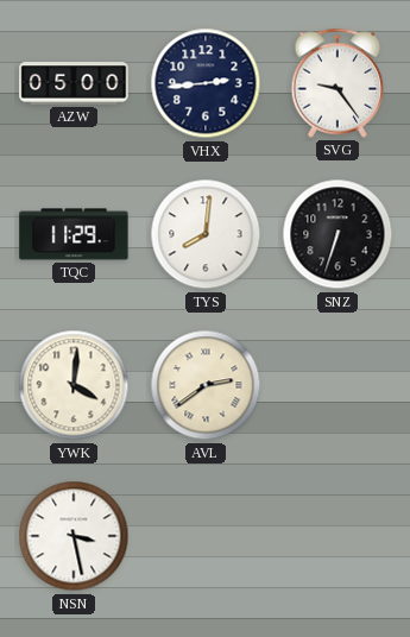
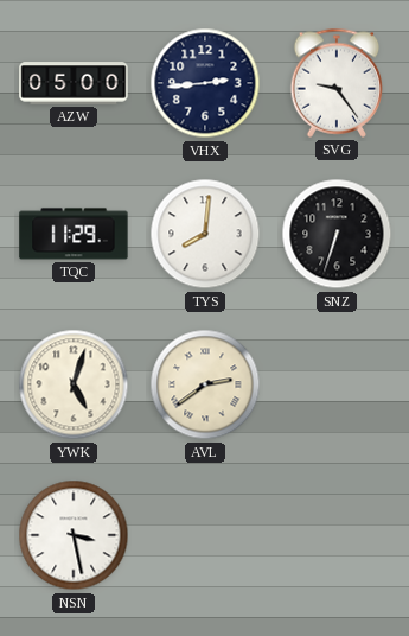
YWK: 4:01 -> 5:03 (74, 384)
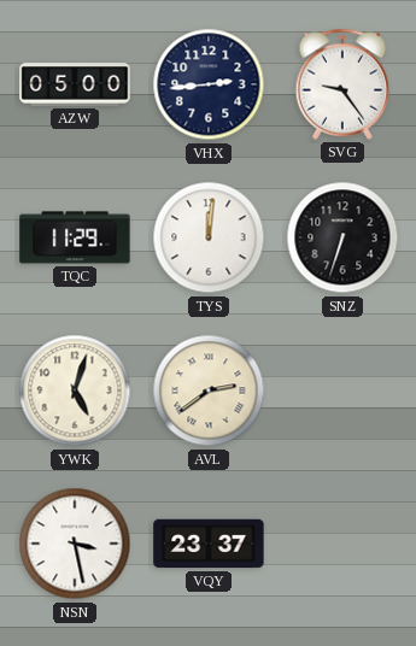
TYS: 8:01 -> 12:01 (209, 237)
VQY: none -> 23:37 (209, 544)
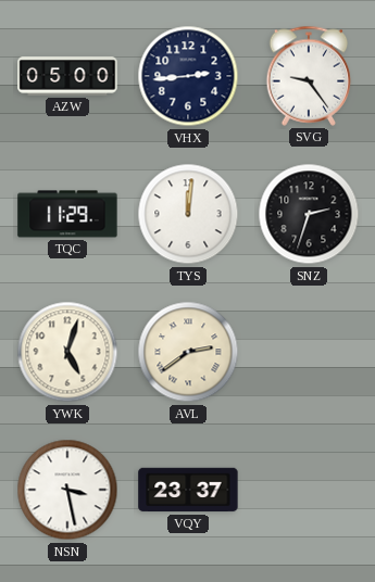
SNZ: 6:33 -> 2:33 (309, 214)
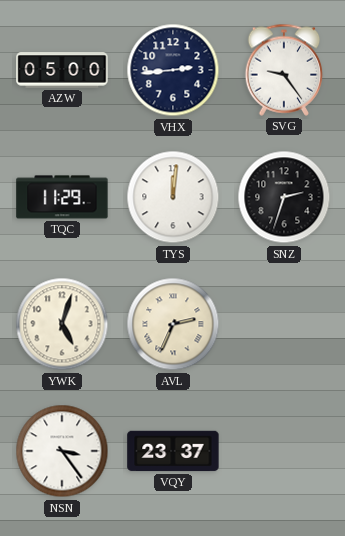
AVL: 2:39 -> 2:34 (173, 324)
NSN: 3:28 -> 3:24 (62, 451)
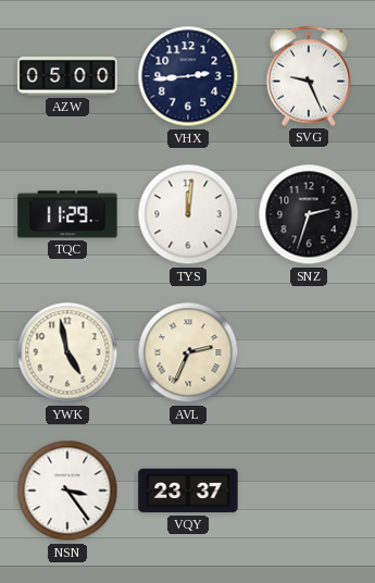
SVG: 9:24 -> 9:26 (309, 76)
YWK: 5:03 -> 4:58 (67, 352)
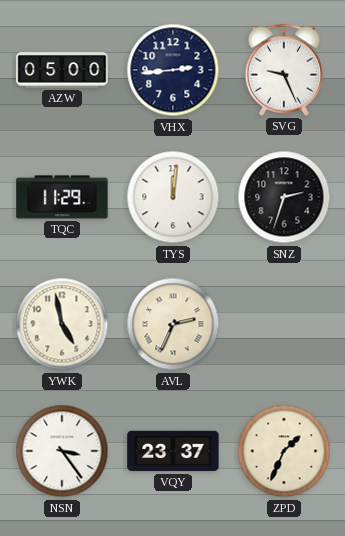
ZPD: none -> 1:34 (284, 451)
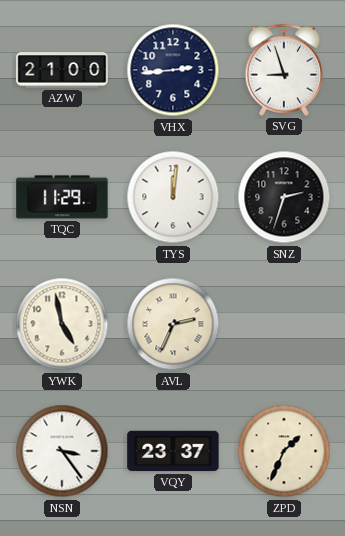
AZW: 05:00 -> 21:00 (62, 70)
SVG: 9:26 -> 8:57 (284, 70)
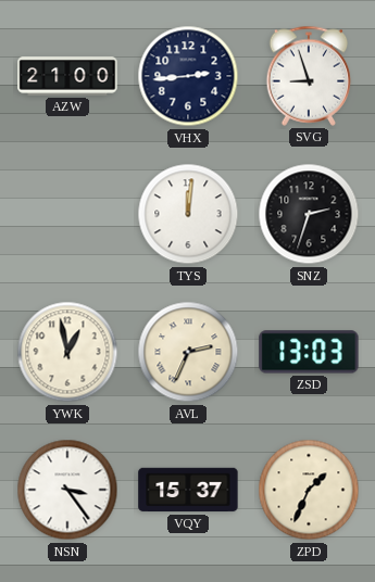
TQC: 11:29 -> none (62, 197)
YWK: 4:58 -> 12:58 (67, 352)
ZSD: none -> 13:03 (309, 352)
VQY: 23:37 -> 15:37 (188, 490)
